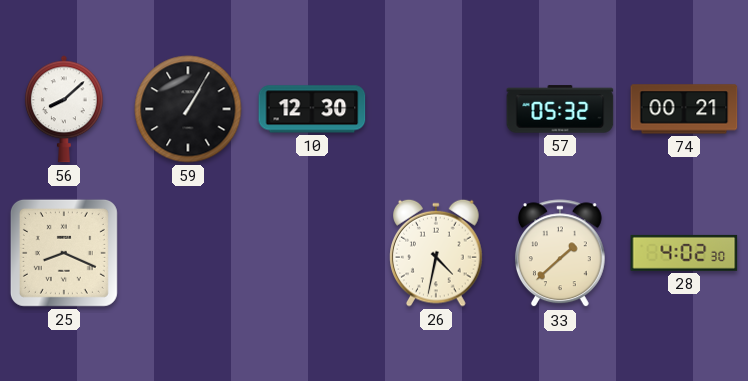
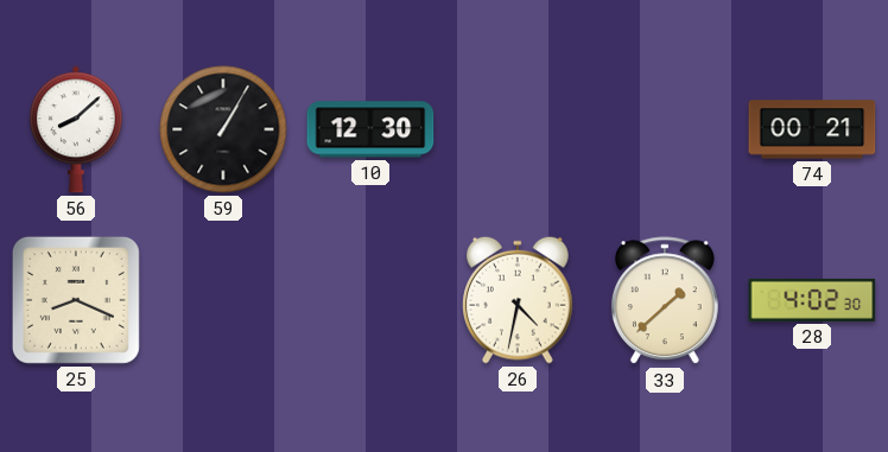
57: 05:32 -> none (560, 109)
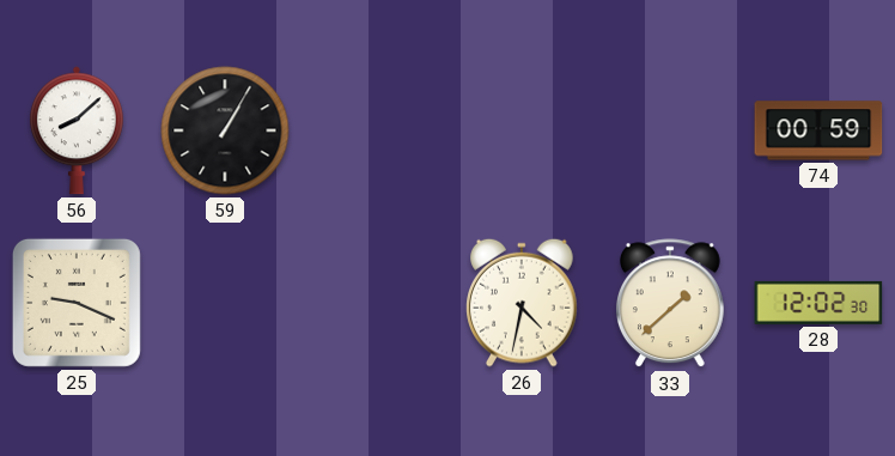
10: 12:30 -> none (370, 129)
74: 00:21 -> 00:59 (818, 130)
25: 8:19 -> 9:19 (77, 303)
28: 4:02 -> 12:02 (818, 303)
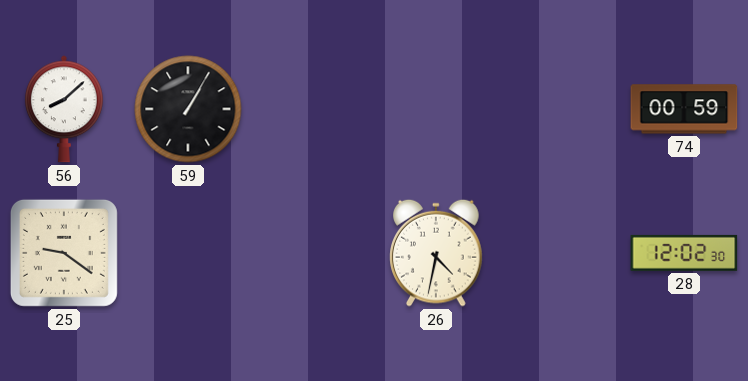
25: 9:19 -> 9:21 (64, 253)
33: 1:38 -> none (670, 304)
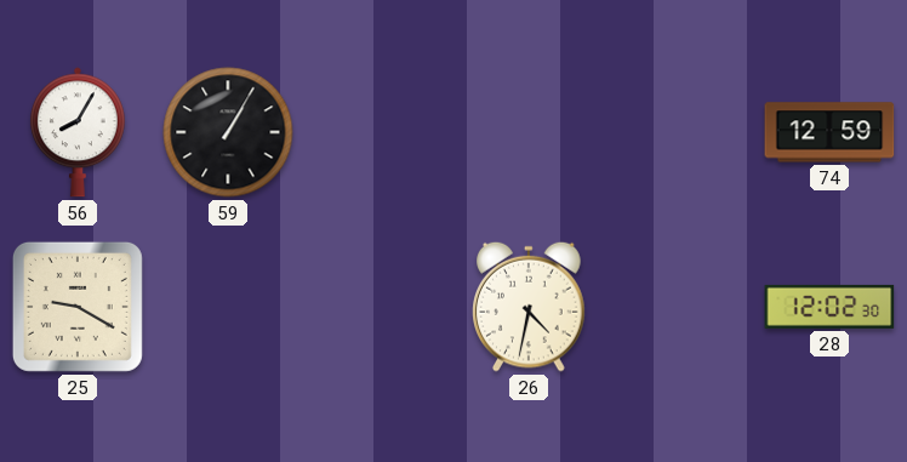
56: 8:08 -> 8:05 (78, 132)
74: 00:59 -> 12:59 (829, 132)
25: 9:21 -> 9:20 (78, 307)
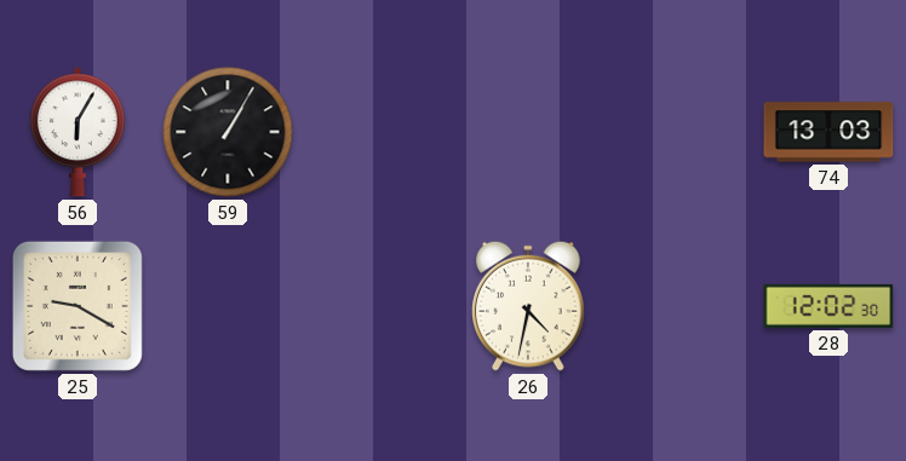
56: 8:05 -> 6:05 (78, 132)
74: 12:59 -> 13:03 (828, 132)
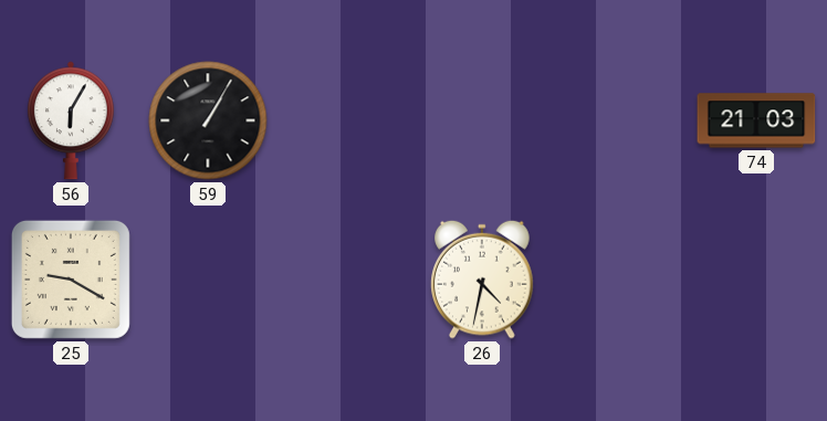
74: 13:03 -> 21:03 (756, 120)
28: 12:02 -> none (828, 306)
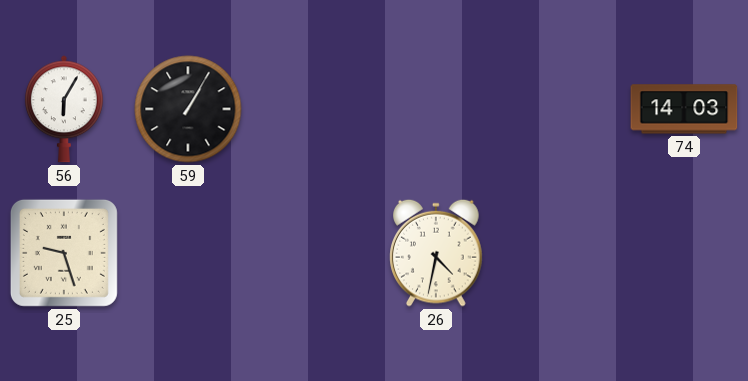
74: 21:03 -> 14:03 (684, 109)
25: 9:20 -> 9:27 (64, 253)
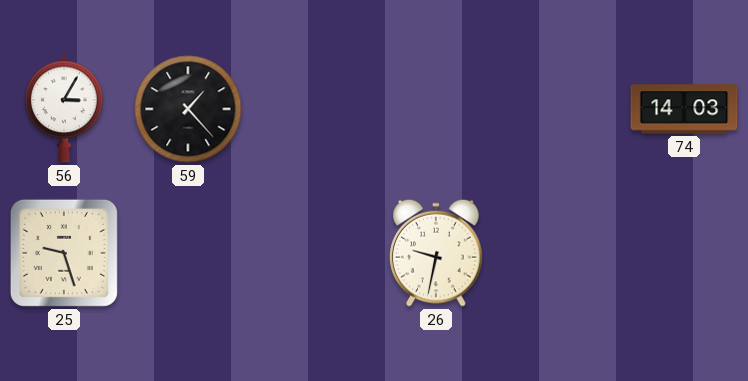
56: 6:05 -> 3:05 (64, 109)
59: 1:05 -> 1:23 (188, 109)
26: 4:32 -> 9:32 (436, 253)
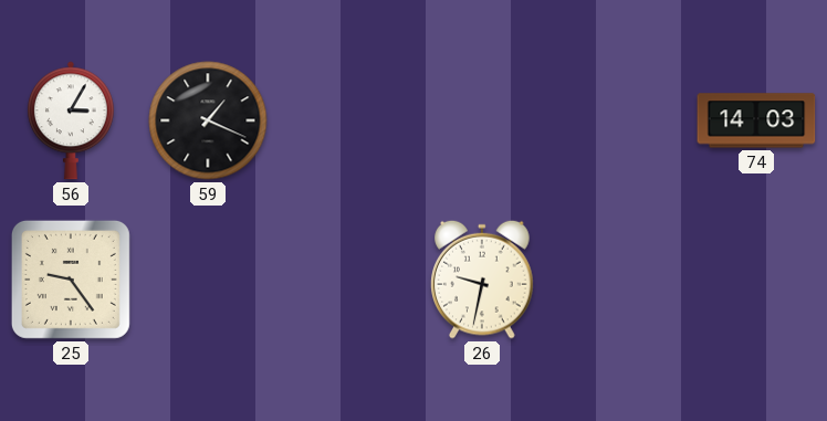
59: 1:23 -> 1:19 (208, 120)
25: 9:27 -> 9:24 (71, 280)
